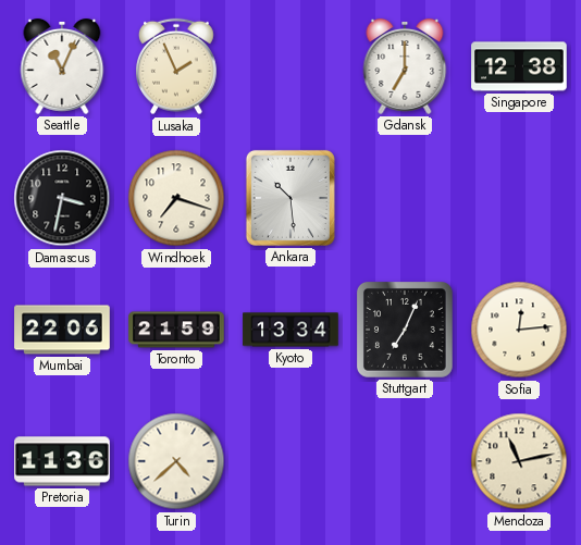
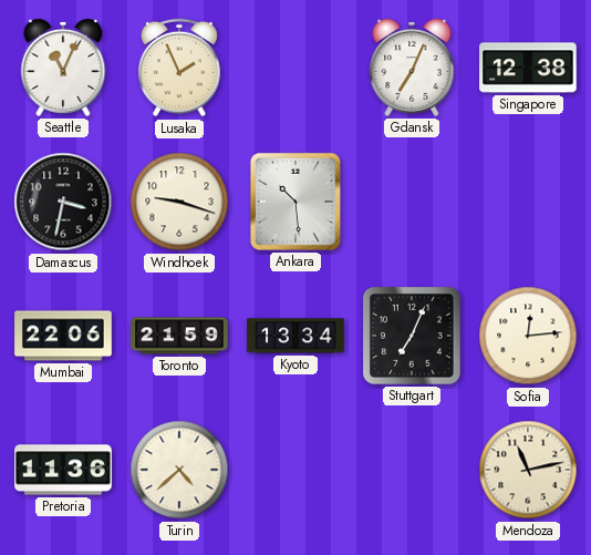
Gdansk: 7:00 -> 7:04 (412, 68)
Windhoek: 7:18 -> 9:18 (179, 202)
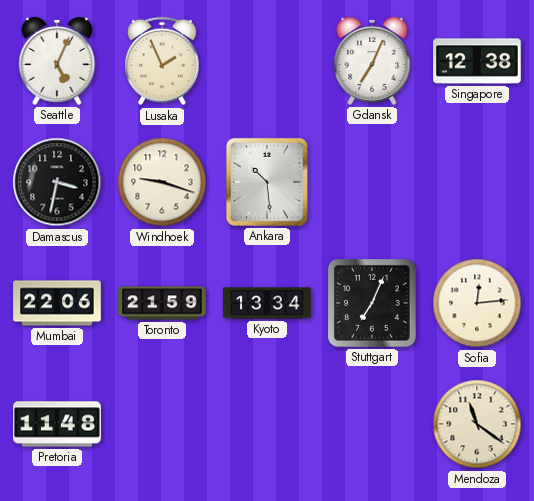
Seattle: 11:04 -> 5:04 (57, 61)
Pretoria: 11:36 -> 11:48 (57, 424)
Turin: 4:38 -> none (179, 470)
Mendoza: 11:13 -> 11:21 (477, 424)
